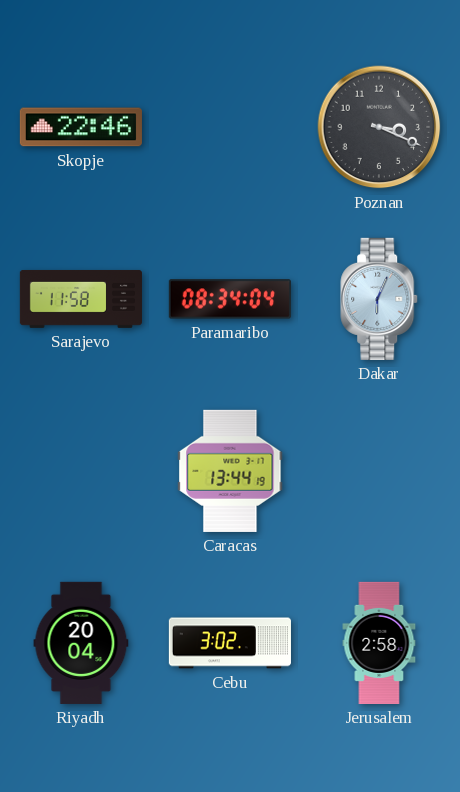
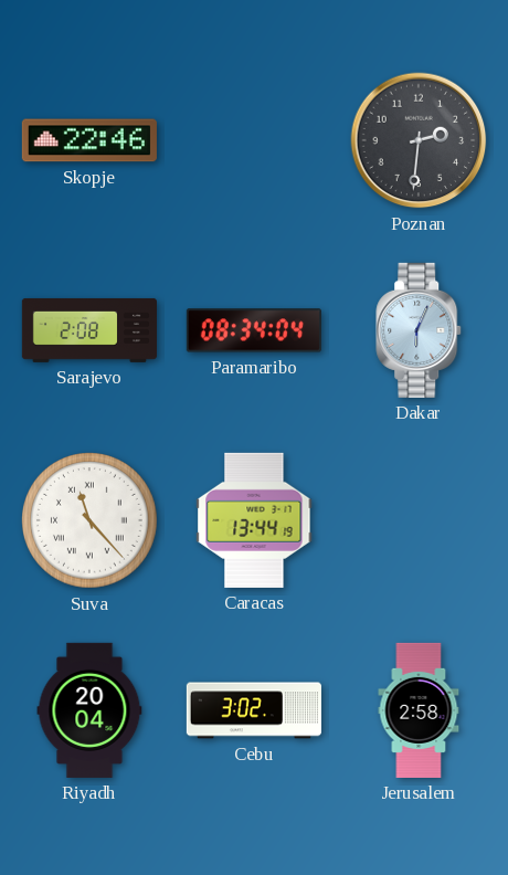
Poznan: 3:19 -> 2:31 (419, 140)
Sarajevo: 11:58 -> 2:08 (89, 330)
Suva: none -> 11:23 (91, 521)
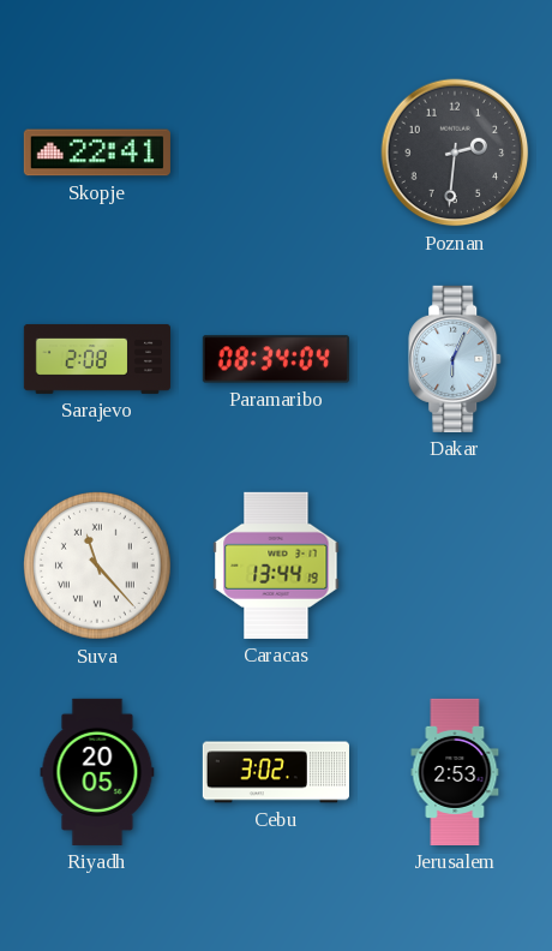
Skopje: 22:46 -> 22:41 (97, 152)
Riyadh: 20:04 -> 20:05 (97, 772)
Jerusalem: 2:58 -> 2:53 (455, 772)
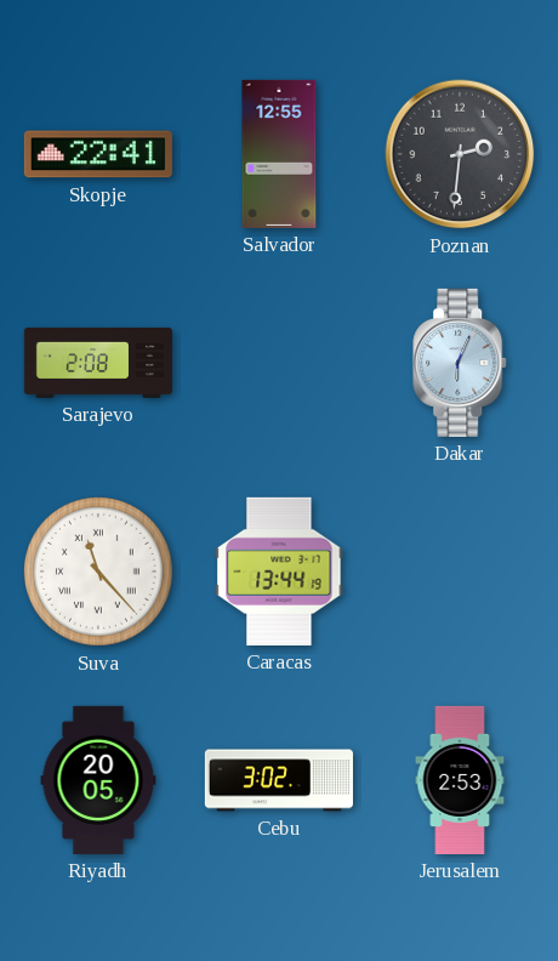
Salvador: none -> 12:55 (279, 154)
Paramaribo: 08:34 -> none (276, 359)
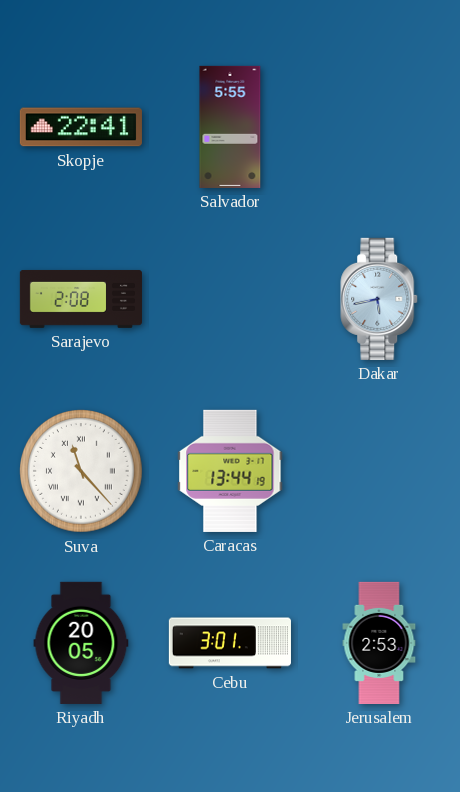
Salvador: 12:55 -> 5:55 (230, 127)
Poznan: 2:31 -> none (460, 154)
Dakar: 6:04 -> 5:43 (380, 299)
Cebu: 3:02 -> 3:01 (230, 643)
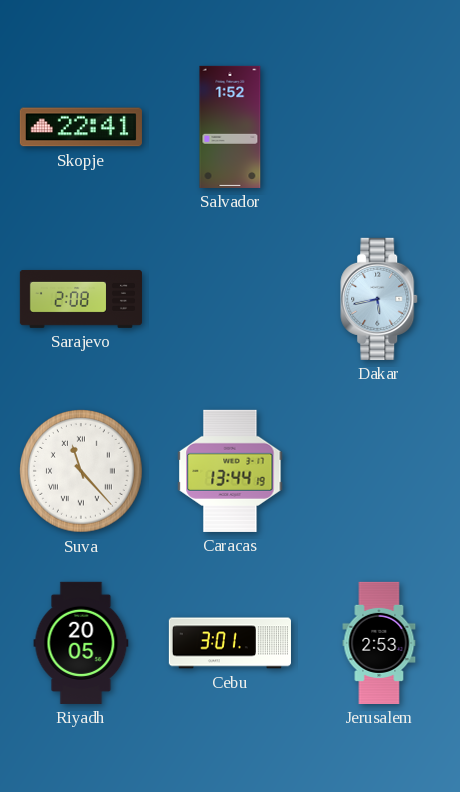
Salvador: 5:55 -> 1:52 (230, 127)
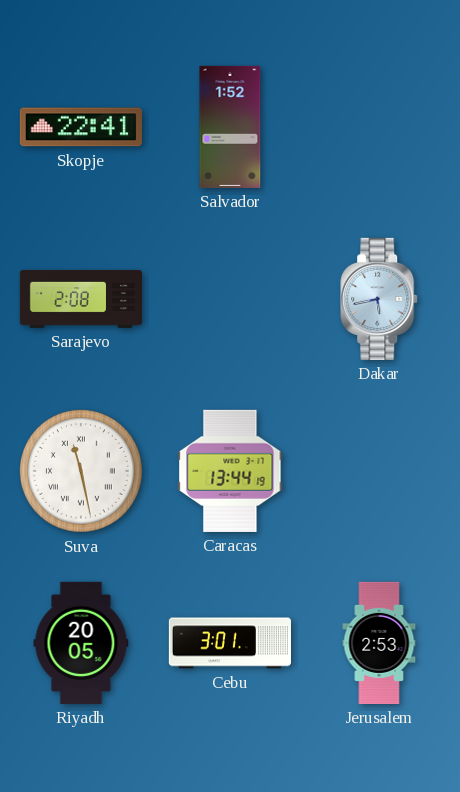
Suva: 11:23 -> 11:28 (82, 472)
